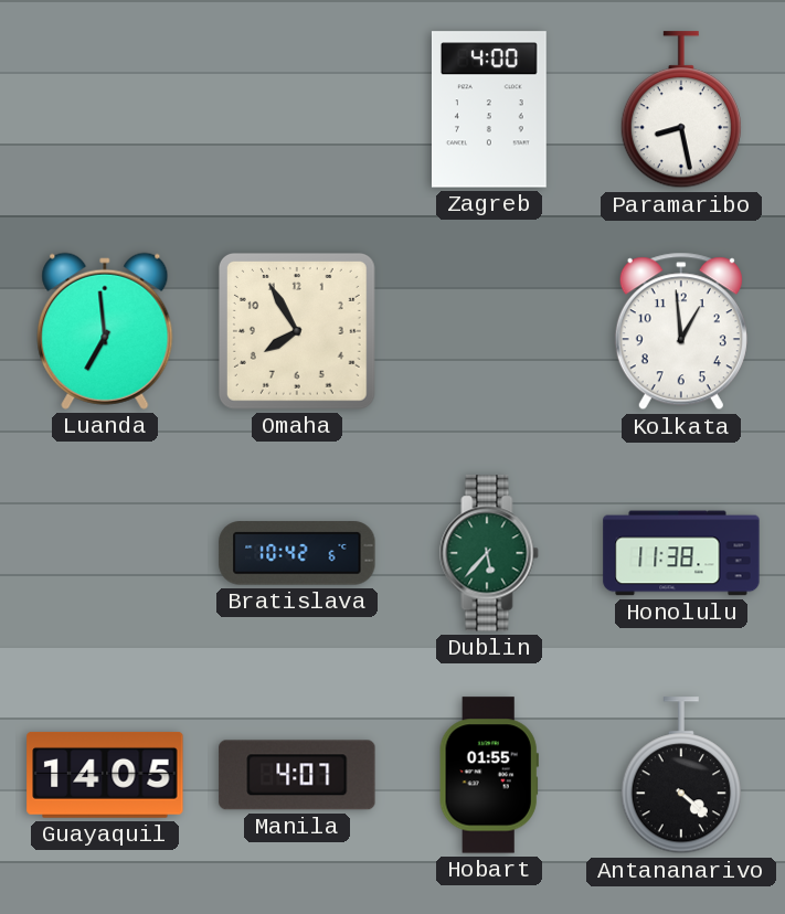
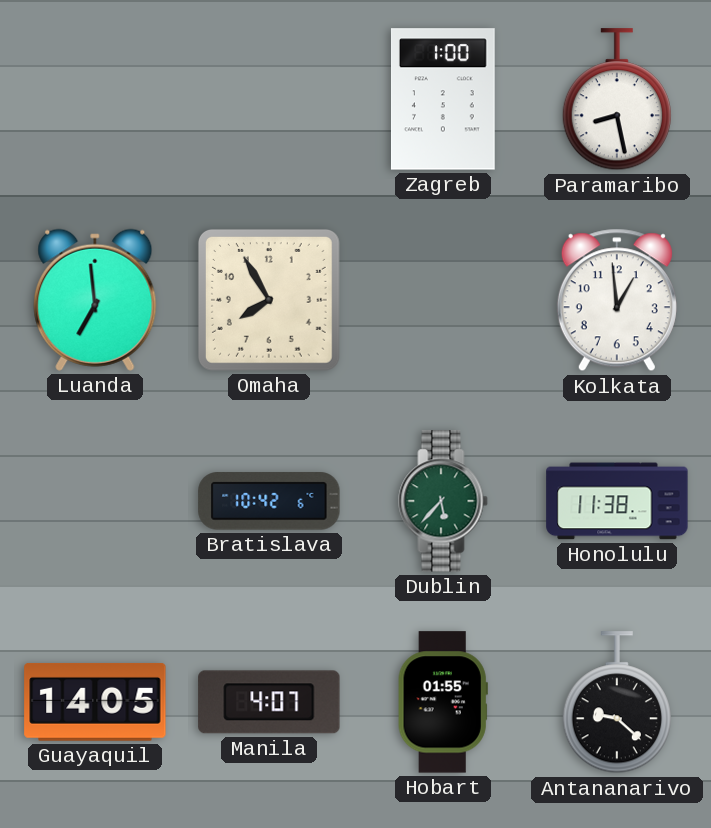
Zagreb: 4:00 -> 1:00 (443, 99)
Antananarivo: 4:22 -> 9:22 (617, 703)
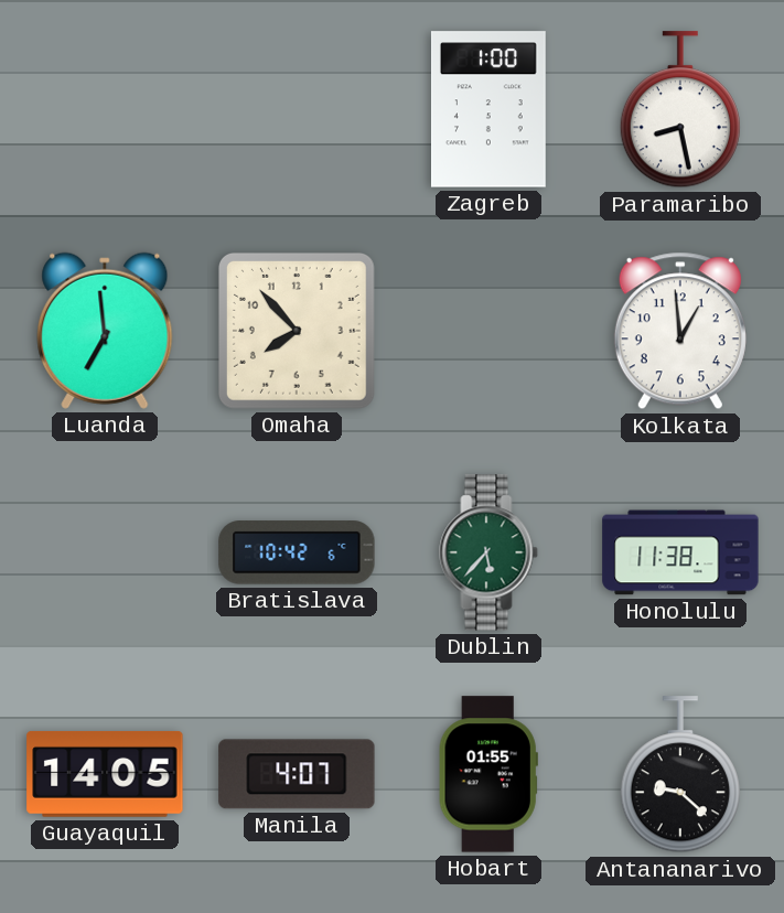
Omaha: 7:55 -> 7:53 (297, 331)
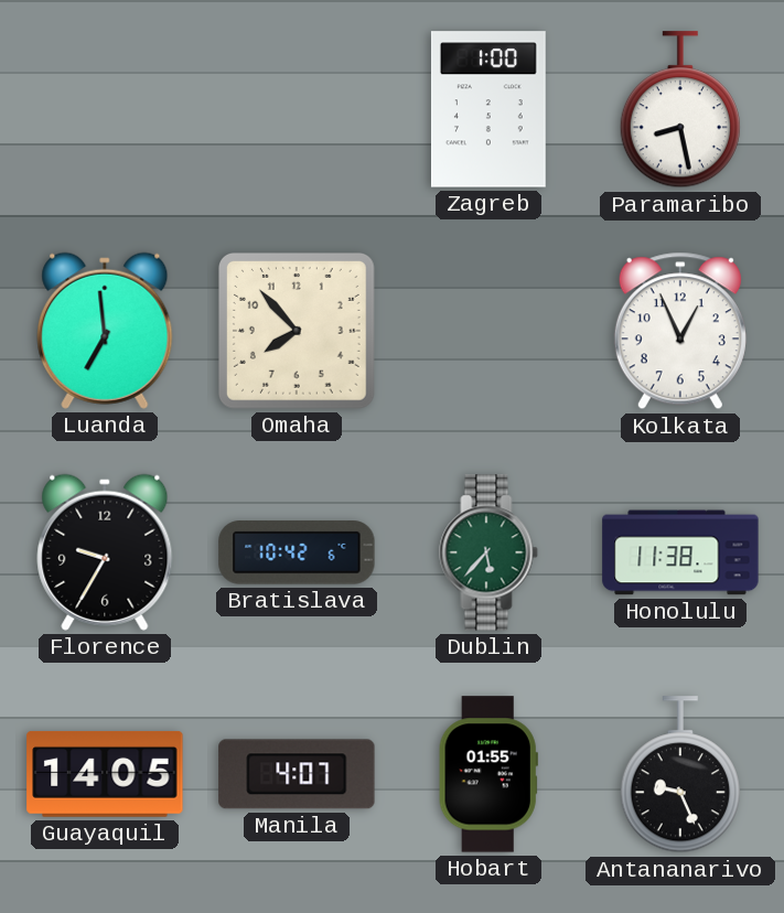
Kolkata: 12:59 -> 12:56 (680, 331)
Florence: none -> 9:35 (105, 552)
Antananarivo: 9:22 -> 9:26 (680, 775)
